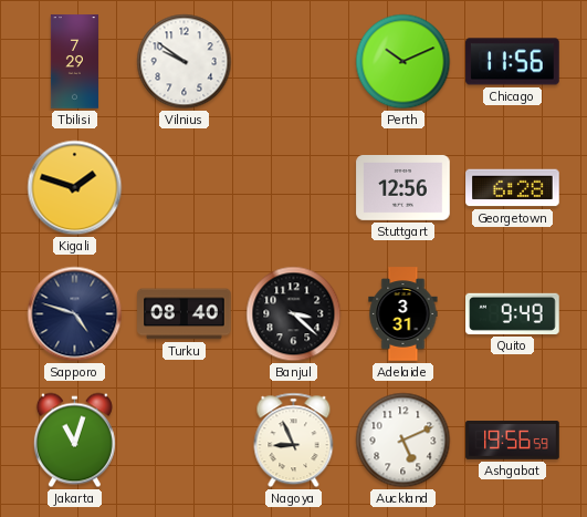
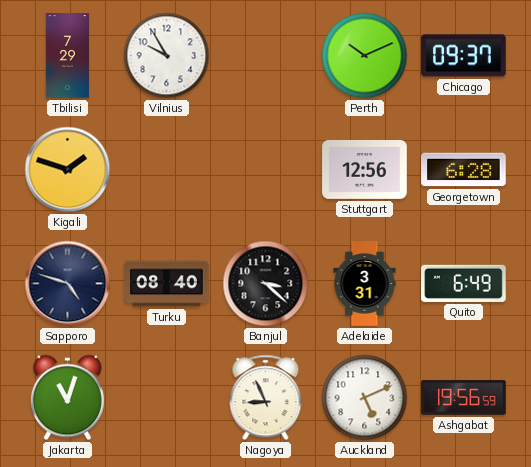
Vilnius: 9:51 -> 9:55 (167, 56)
Chicago: 11:56 -> 09:37 (464, 56)
Quito: 9:49 -> 6:49 (464, 283)
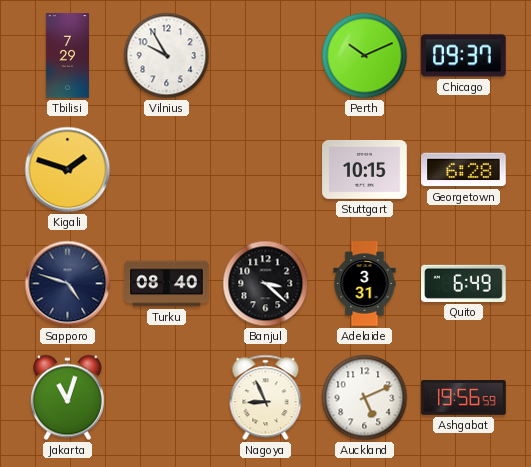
Stuttgart: 12:56 -> 10:15 (365, 170)
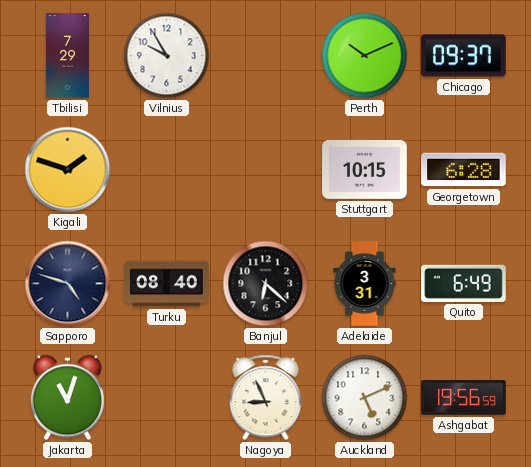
Banjul: 3:22 -> 6:22 (266, 284)
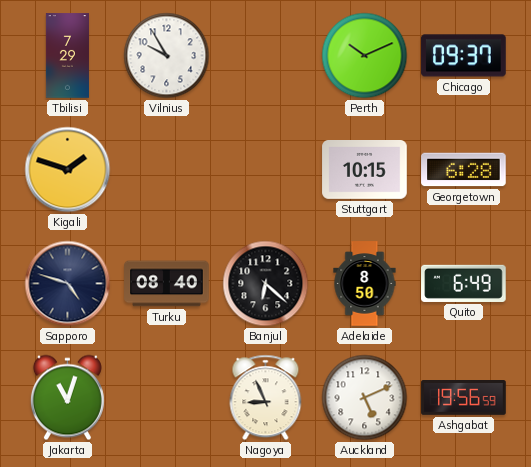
Adelaide: 3:31 -> 8:50 (365, 284)
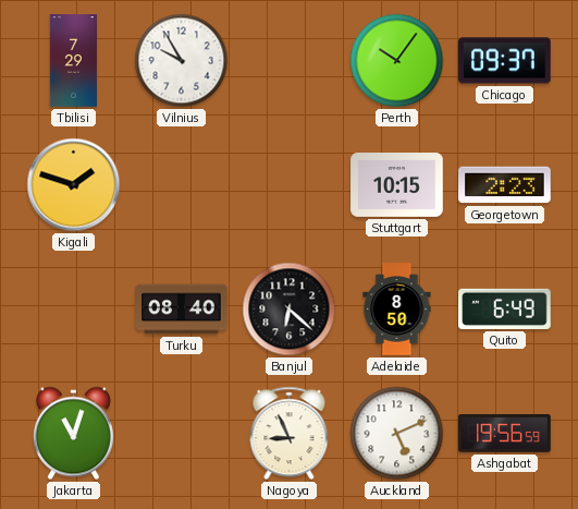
Perth: 10:11 -> 10:06 (397, 61)
Georgetown: 6:28 -> 2:23 (505, 185)
Sapporo: 4:48 -> none (68, 284)
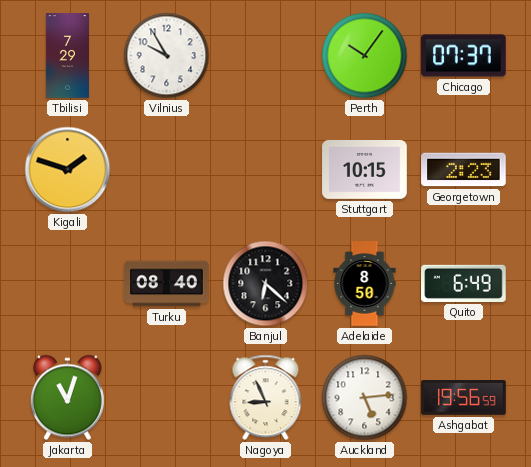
Chicago: 09:37 -> 07:37 (464, 56)
Auckland: 5:11 -> 5:14 (365, 398)
